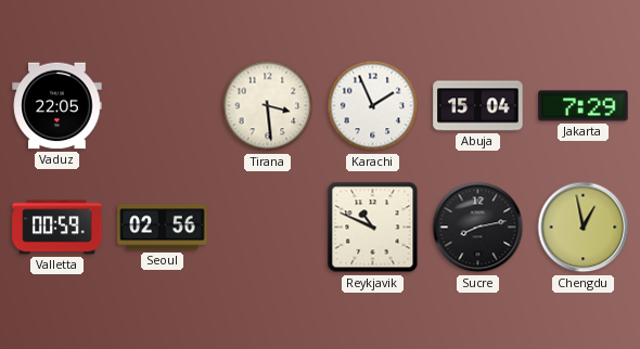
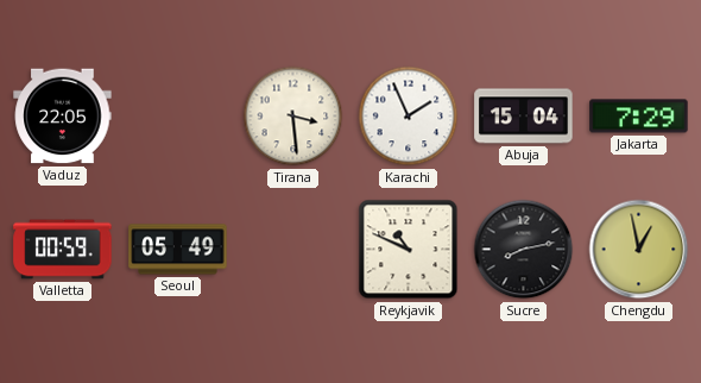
Seoul: 02:56 -> 05:49 (178, 250)
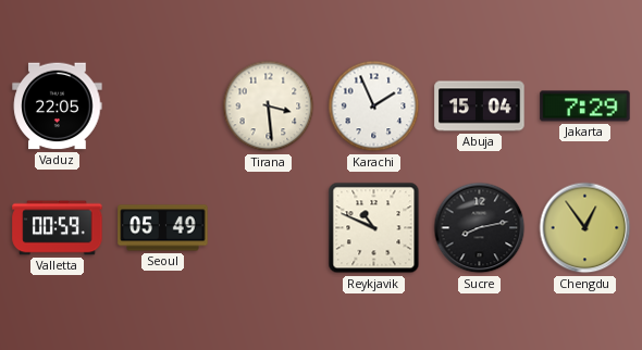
Chengdu: 12:58 -> 12:54 (585, 228)
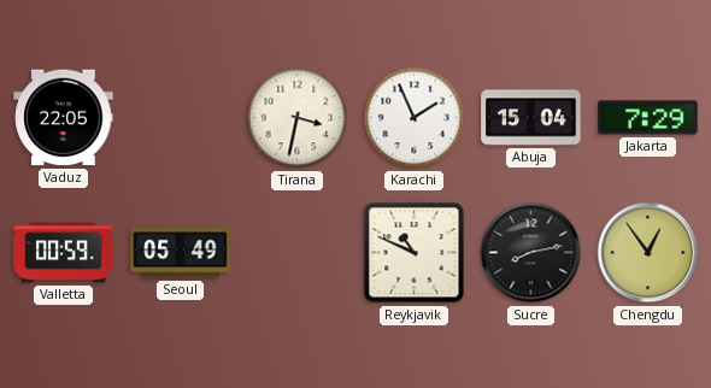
Tirana: 3:29 -> 3:32 (298, 118)
